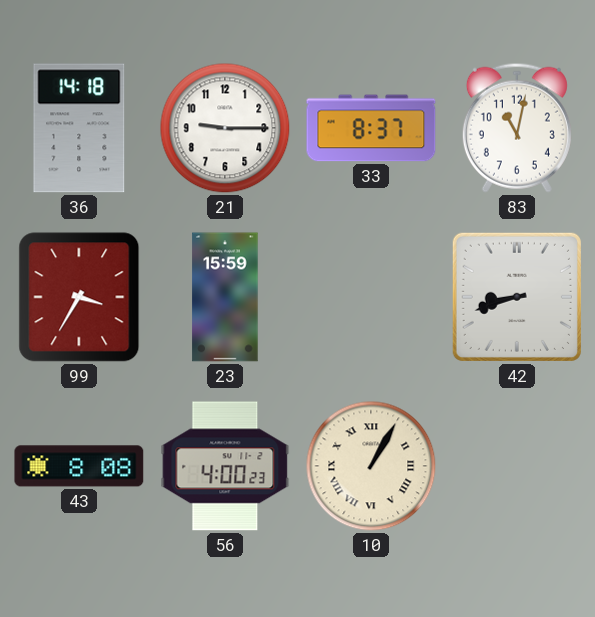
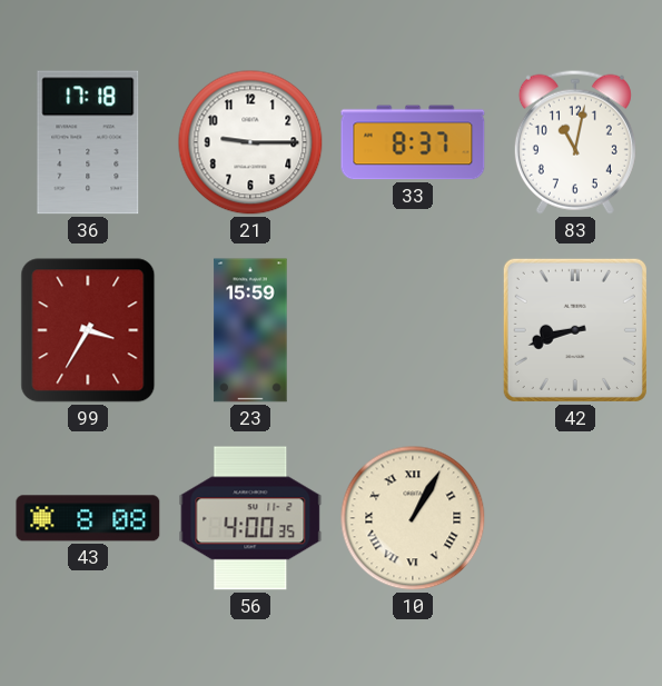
36: 14:18 -> 17:18 (88, 142)
56: 4:00:23 -> 4:00:35 (250, 518)
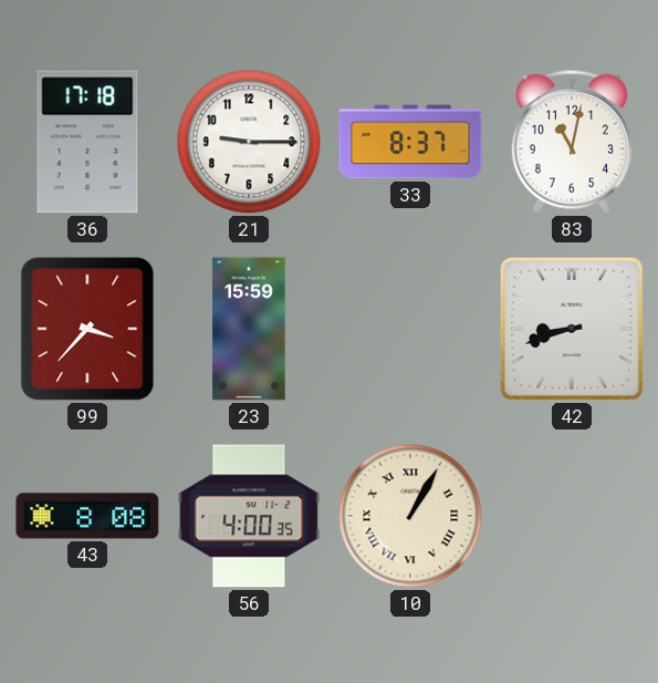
99: 3:35 -> 3:37 (87, 329)
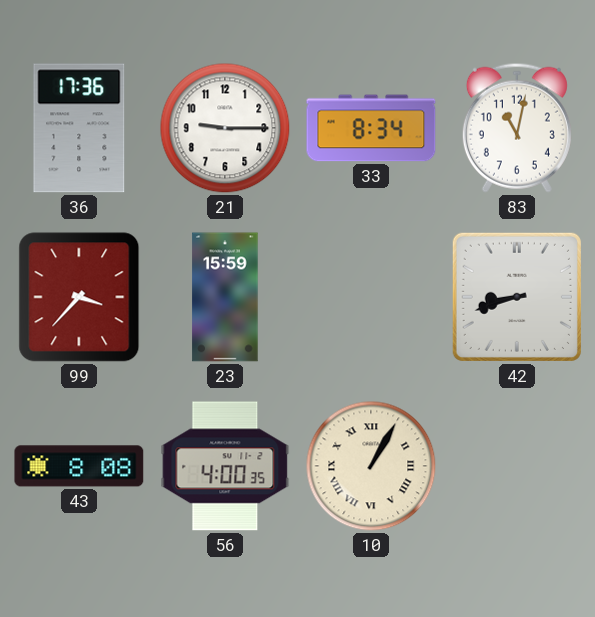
36: 17:18 -> 17:36 (79, 128)
33: 8:37 -> 8:34 (371, 128)
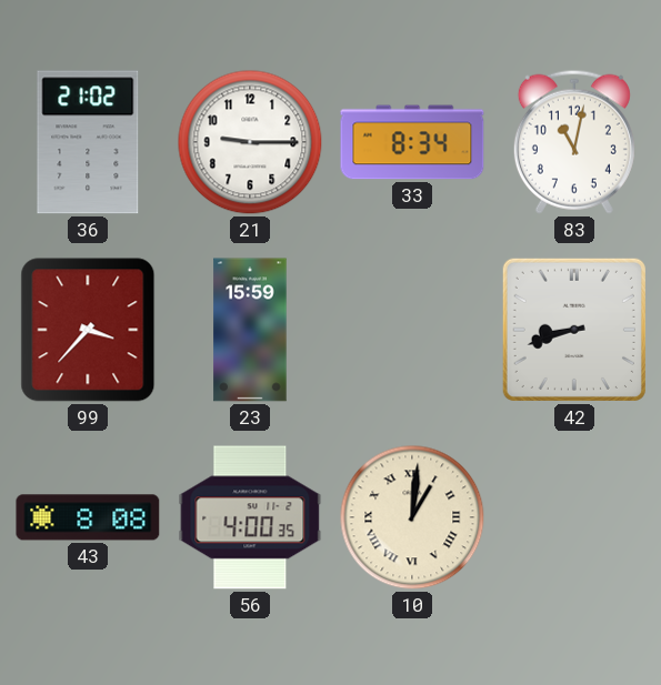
36: 17:36 -> 21:02 (88, 142)
10: 1:05 -> 1:01 (412, 517)
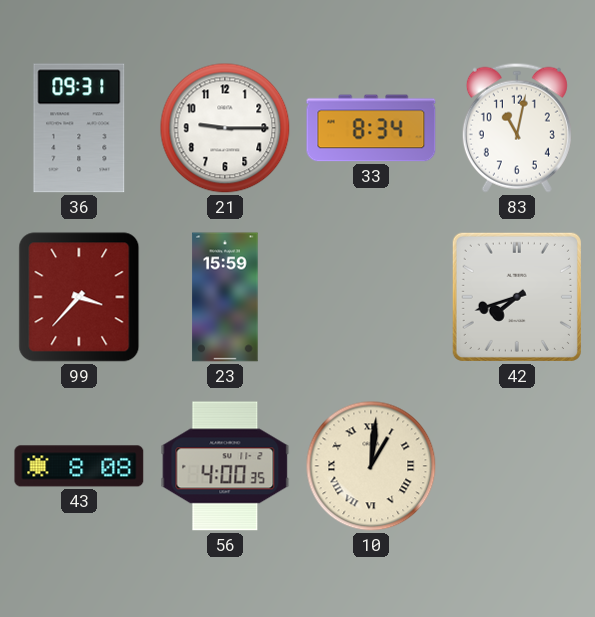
36: 21:02 -> 09:31 (79, 128)
42: 8:42 -> 7:42 (517, 297)
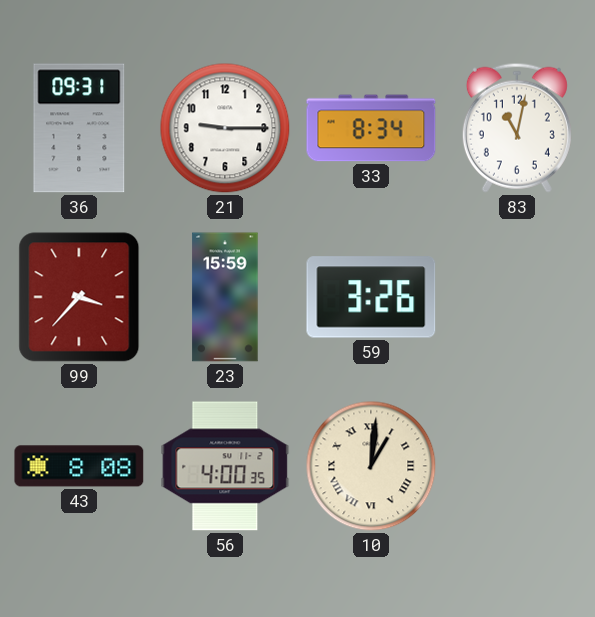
59: none -> 3:26 (371, 297)
42: 7:42 -> none (517, 297)
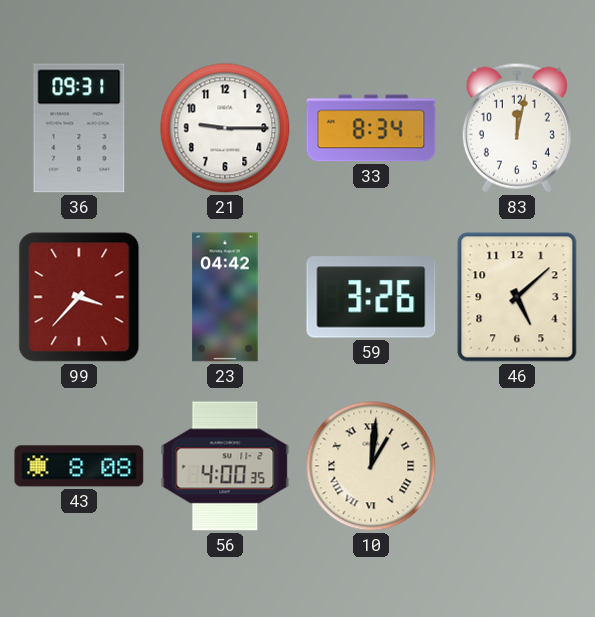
83: 11:02 -> 12:02 (517, 128)
23: 15:59 -> 04:42 (225, 297)
46: none -> 5:08 (517, 297)
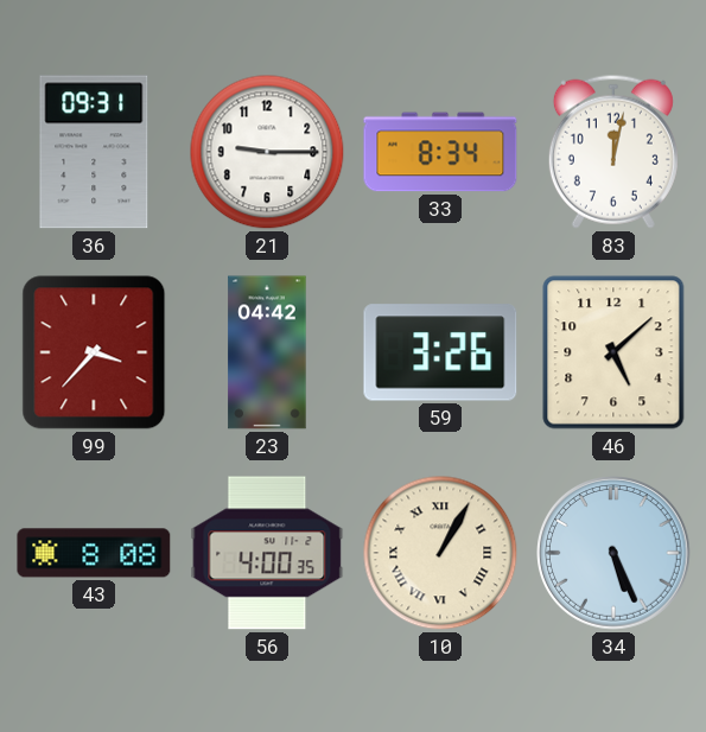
10: 1:01 -> 1:05 (440, 553)
34: none -> 5:26 (615, 554)
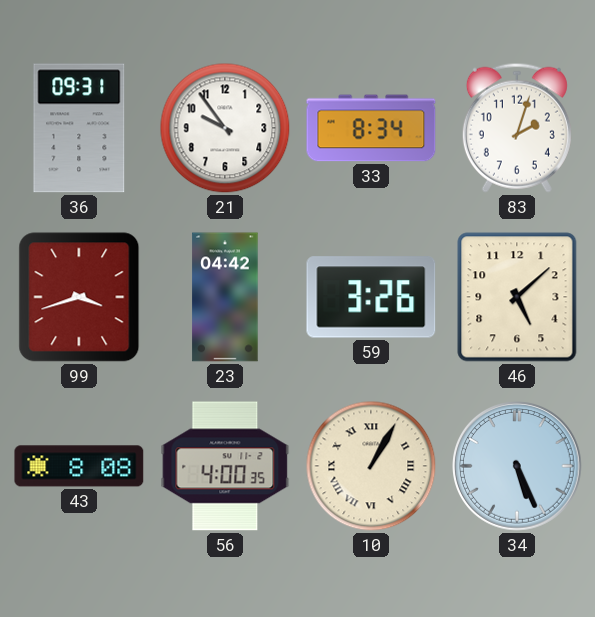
21: 9:15 -> 9:54 (225, 128)
83: 12:02 -> 2:03 (517, 128)
99: 3:37 -> 3:42 (79, 297)
